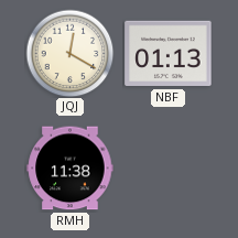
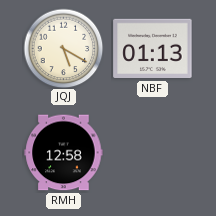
JQJ: 12:20 -> 5:20 (63, 48)
RMH: 11:38 -> 12:58 (64, 153)
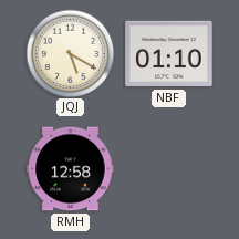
NBF: 01:13 -> 01:10 (169, 54)
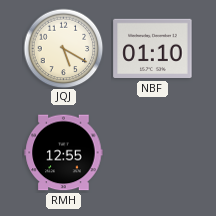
RMH: 12:58 -> 12:55 (64, 153)
